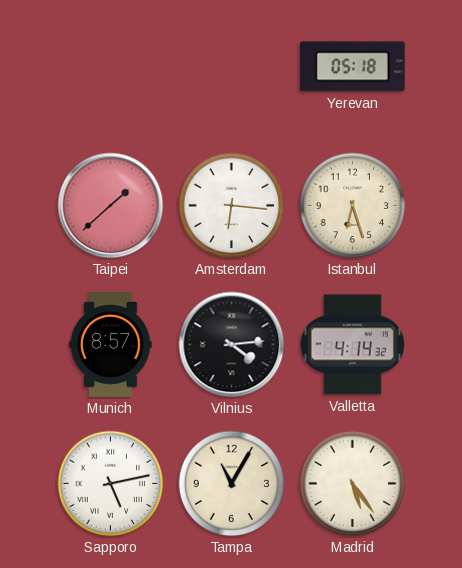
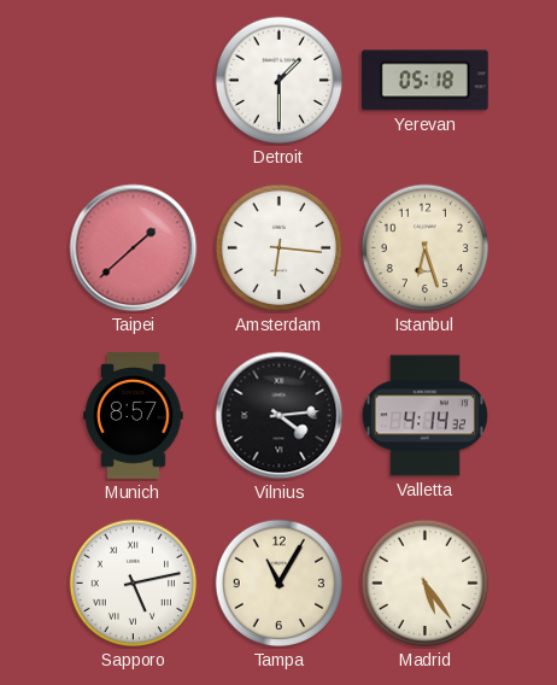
Detroit: none -> 1:30 (280, 81)
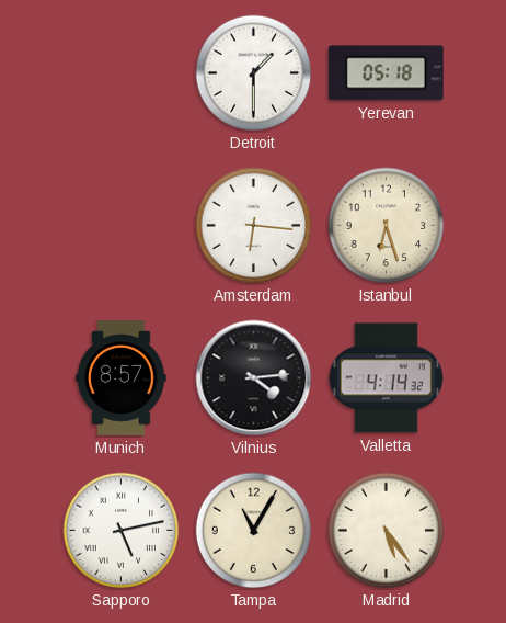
Taipei: 1:38 -> none (134, 248)
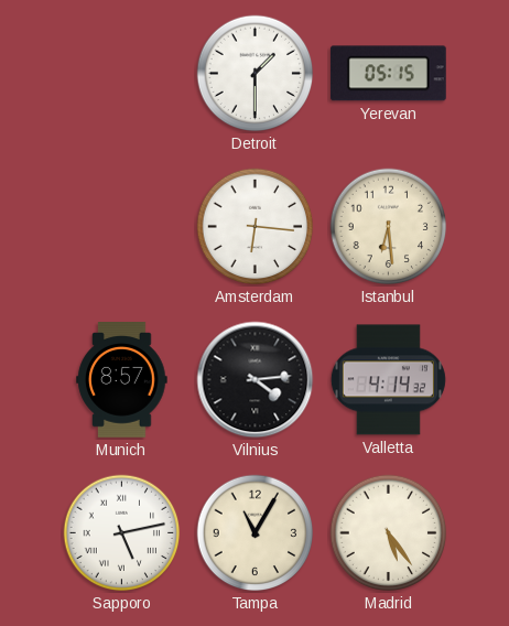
Yerevan: 05:18 -> 05:15 (388, 74)
Istanbul: 6:27 -> 6:29 (389, 227)
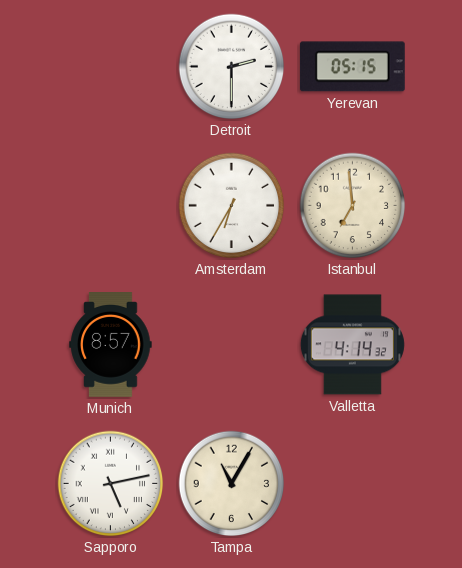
Detroit: 1:30 -> 2:30 (232, 67)
Amsterdam: 6:16 -> 6:35 (232, 206)
Istanbul: 6:29 -> 6:59 (353, 206)
Vilnius: 4:14 -> none (256, 380)
Madrid: 5:24 -> none (389, 533)
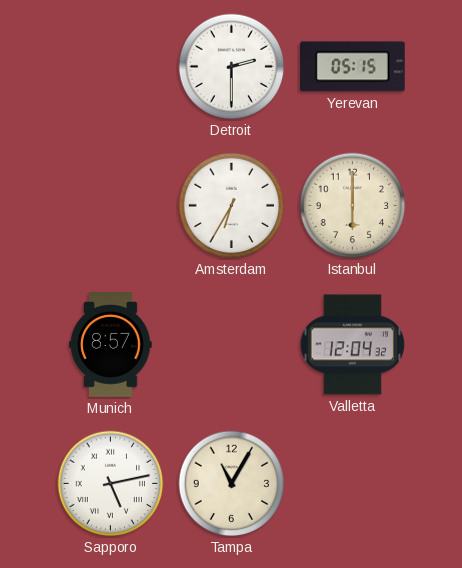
Istanbul: 6:59 -> 6:00 (353, 206)
Valletta: 4:14 -> 12:04 (352, 345)
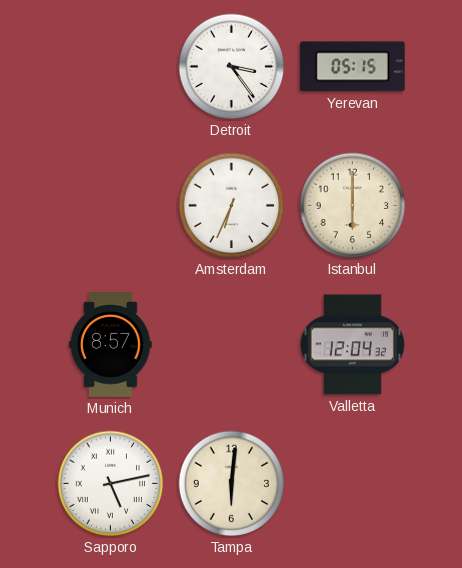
Detroit: 2:30 -> 3:24 (232, 67)
Amsterdam: 6:35 -> 6:34 (232, 206)
Tampa: 11:05 -> 6:01 (232, 484)
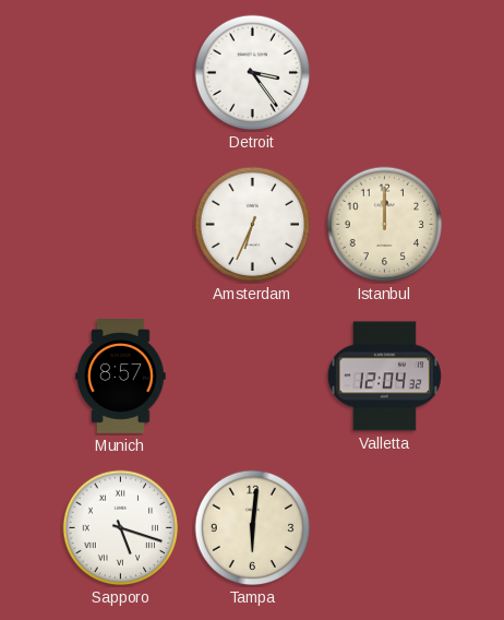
Yerevan: 05:15 -> none (352, 67)
Istanbul: 6:00 -> 12:00 (385, 225)
Sapporo: 5:13 -> 5:18 (121, 528)
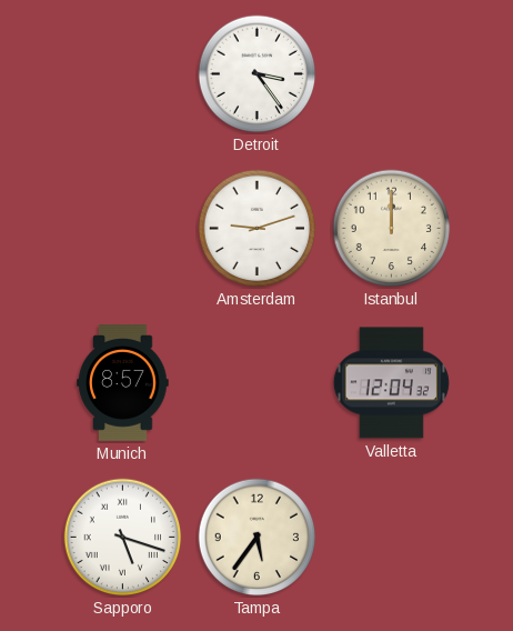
Amsterdam: 6:34 -> 9:12 (258, 229)
Tampa: 6:01 -> 5:36 (258, 538)
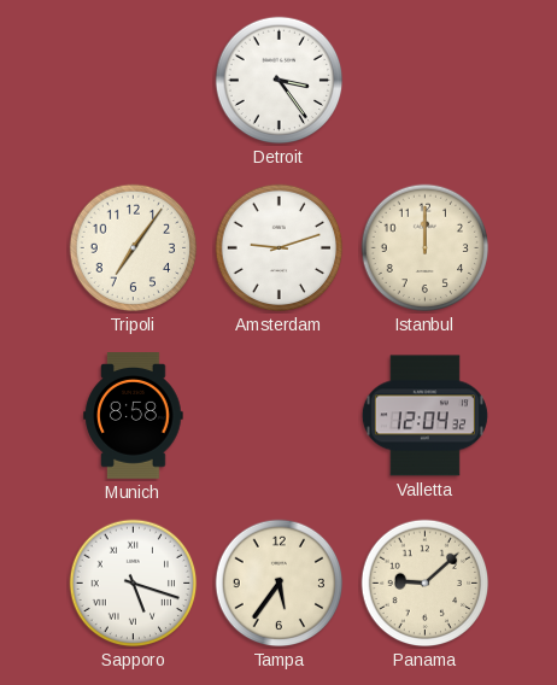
Tripoli: none -> 7:06 (134, 248)
Munich: 8:57 -> 8:58 (134, 416)
Panama: none -> 9:08 (426, 584)
